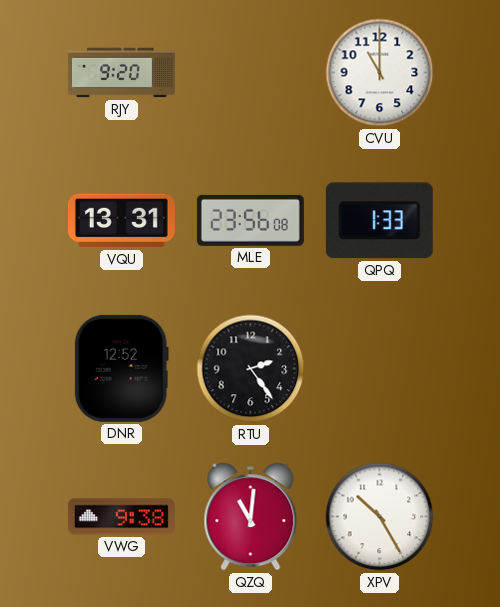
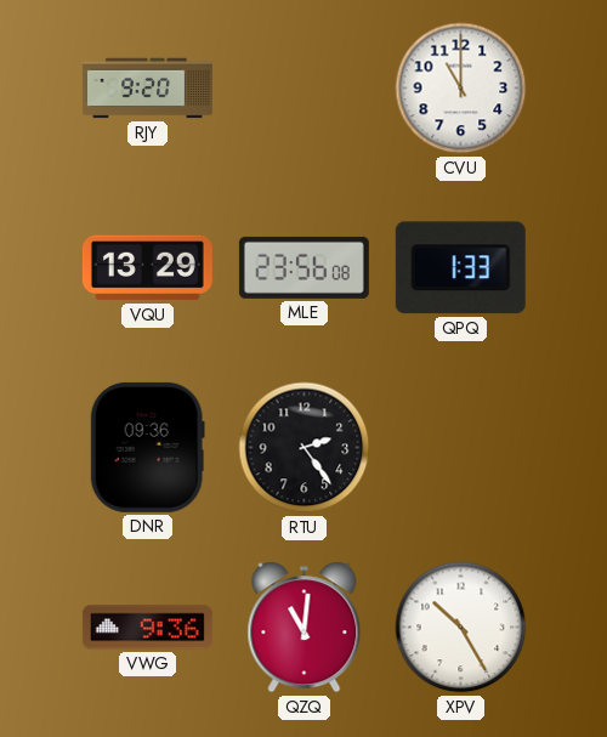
VQU: 13:31 -> 13:29 (147, 268)
DNR: 12:52 -> 09:36 (147, 447)
VWG: 9:38 -> 9:36 (147, 628)
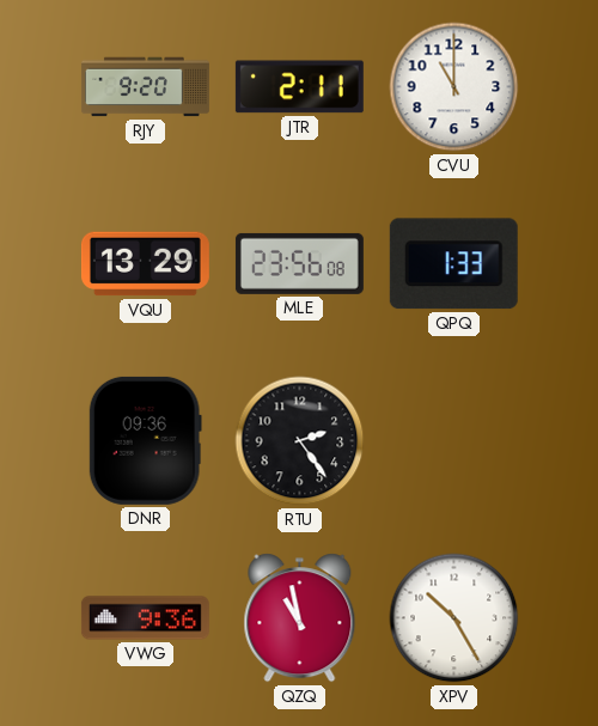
JTR: none -> 2:11 (299, 87)
QZQ: 11:01 -> 10:58 (300, 618)
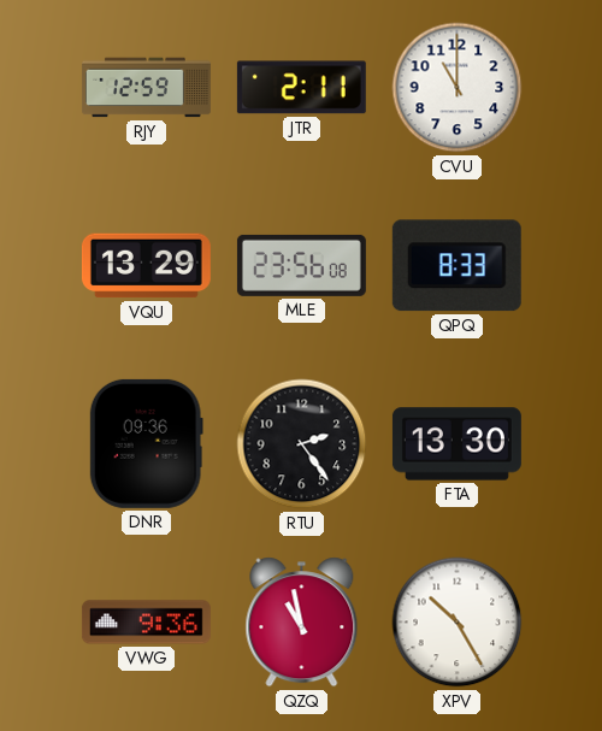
RJY: 9:20 -> 12:59 (146, 88)
QPQ: 1:33 -> 8:33 (456, 266)
FTA: none -> 13:30 (456, 444)
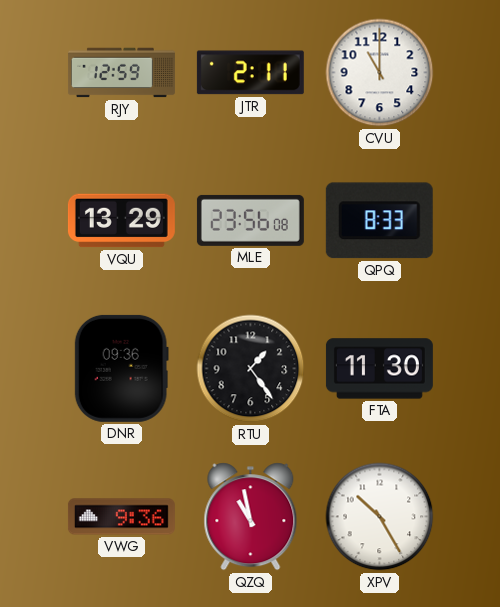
RTU: 2:24 -> 1:24 (251, 369)
FTA: 13:30 -> 11:30 (379, 369)
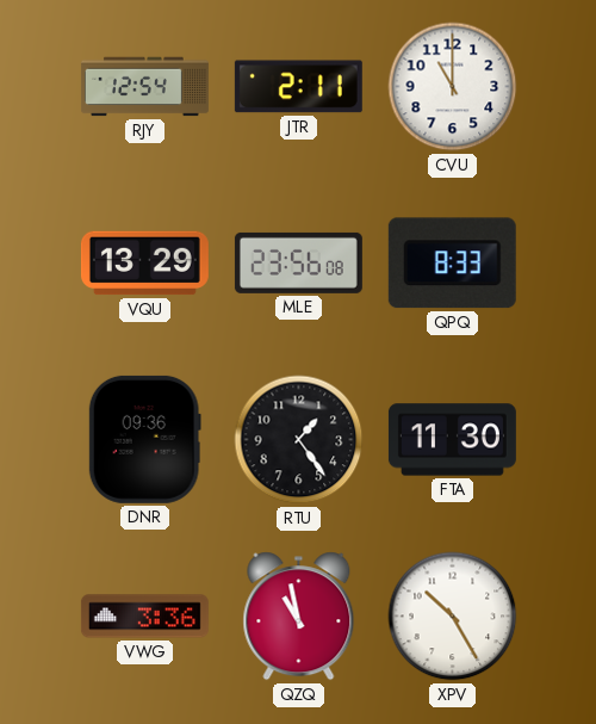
RJY: 12:59 -> 12:54 (144, 87)
VWG: 9:36 -> 3:36 (144, 617)
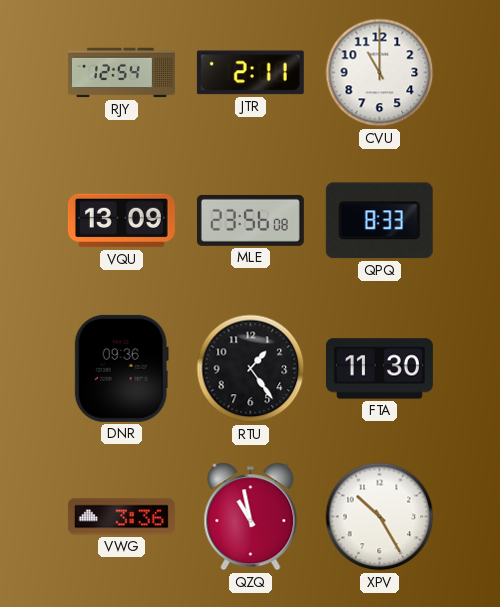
VQU: 13:29 -> 13:09 (121, 221)
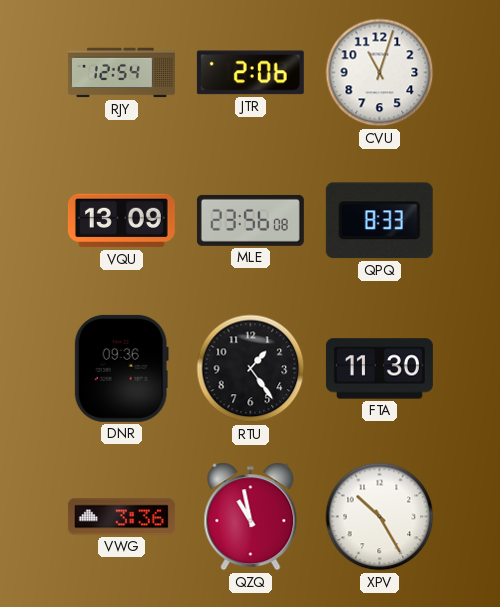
JTR: 2:11 -> 2:06 (250, 73)
CVU: 11:00 -> 11:03 (380, 73)
